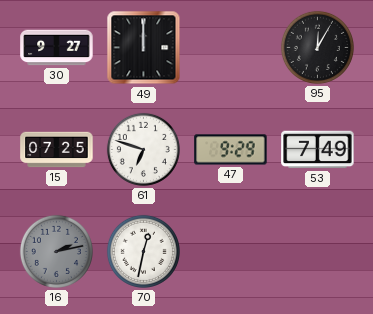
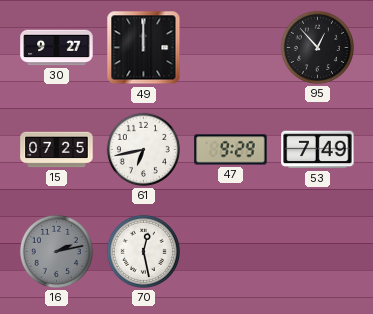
95: 12:05 -> 12:53 (317, 47)
61: 6:48 -> 6:43 (143, 149)
70: 12:32 -> 12:28 (143, 251)
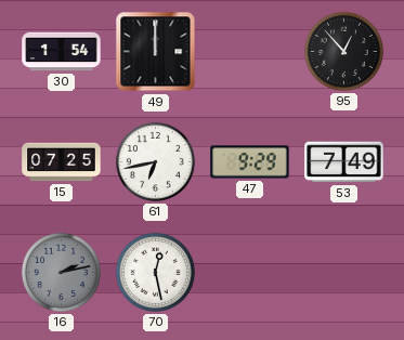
30: 9:27 -> 1:54 (62, 52)
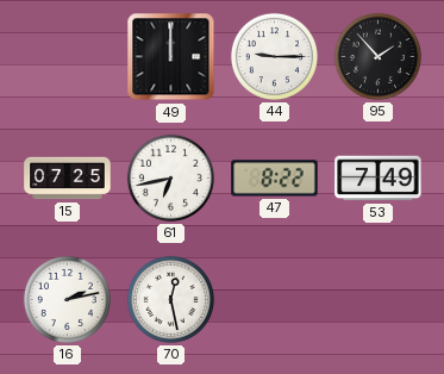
30: 1:54 -> none (62, 52)
44: none -> 9:15 (274, 56)
95: 12:53 -> 1:53 (377, 56)
47: 9:29 -> 8:22 (275, 179)
16 dial: grey -> white (67, 299)
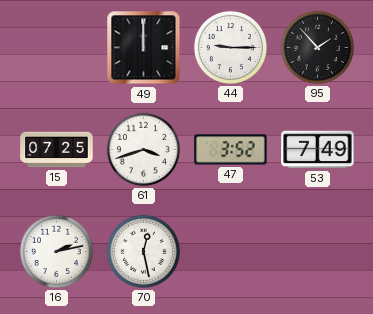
61: 6:43 -> 3:42 (143, 149)
47: 8:22 -> 3:52 (231, 150)
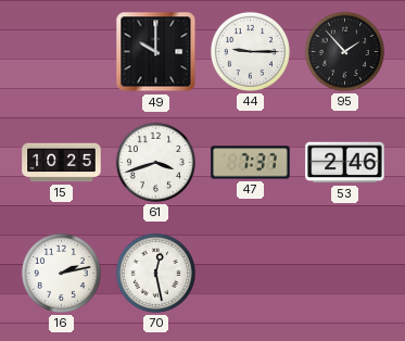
49: 12:00 -> 10:00 (156, 52)
15: 07:25 -> 10:25 (62, 163)
47: 3:52 -> 7:37 (251, 163)
53: 7:49 -> 2:46 (345, 163)
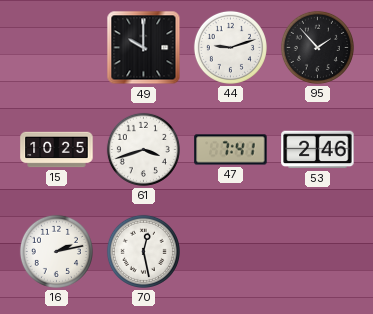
44: 9:15 -> 9:12 (230, 47)
47: 7:37 -> 7:41 (231, 150)
